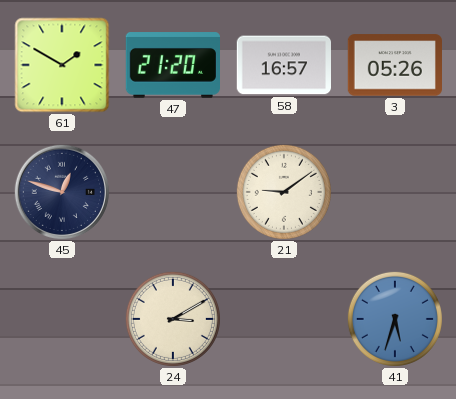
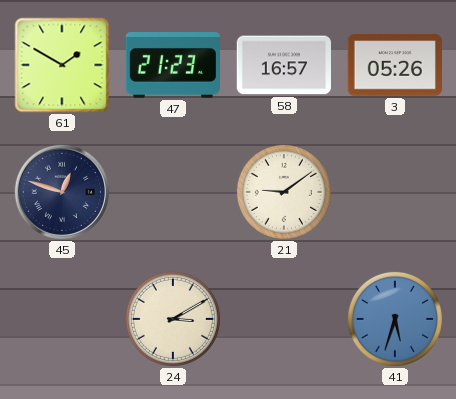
47: 21:20 -> 21:23 (172, 65)
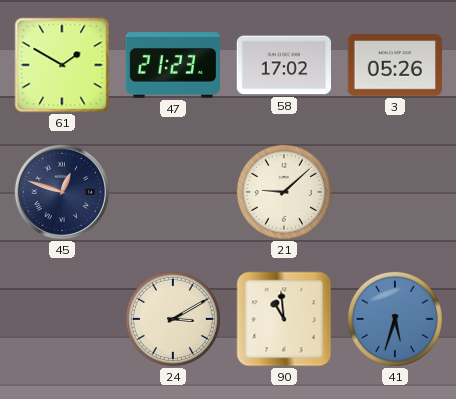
58: 16:57 -> 17:02 (283, 65)
21: 9:09 -> 9:08 (284, 192)
90: none -> 10:59 (284, 319)
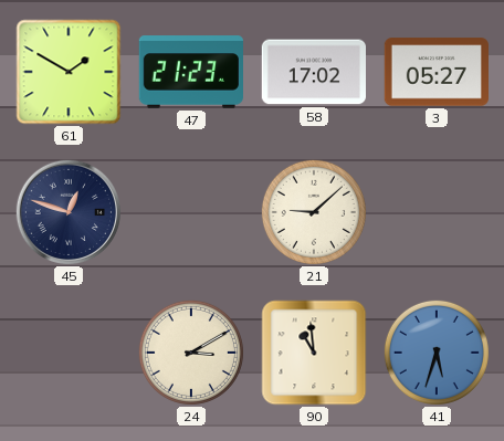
3: 05:26 -> 05:27 (435, 72)
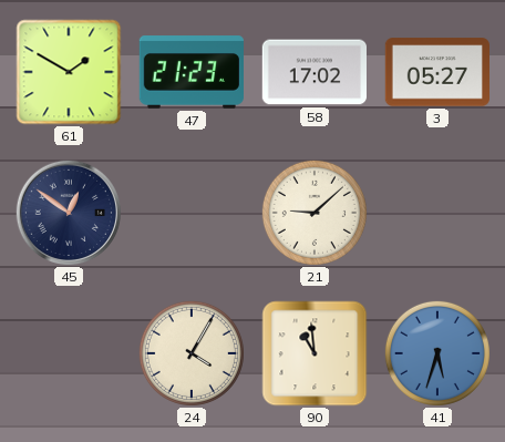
45: 12:48 -> 12:51 (68, 212)
24: 3:10 -> 4:05 (192, 353)
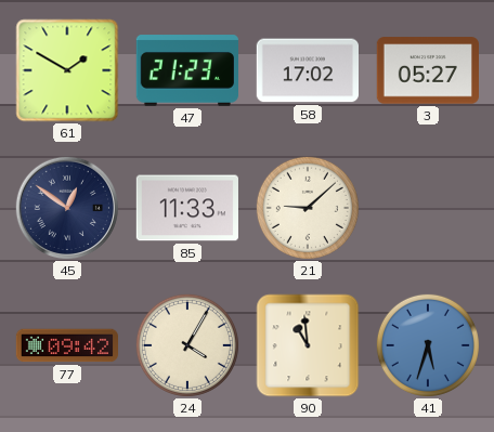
85: none -> 11:33 (187, 208)
77: none -> 09:42 (66, 345)
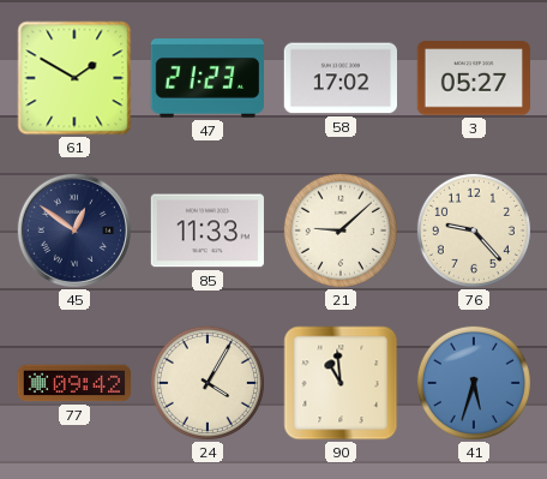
76: none -> 9:23 (474, 230)
